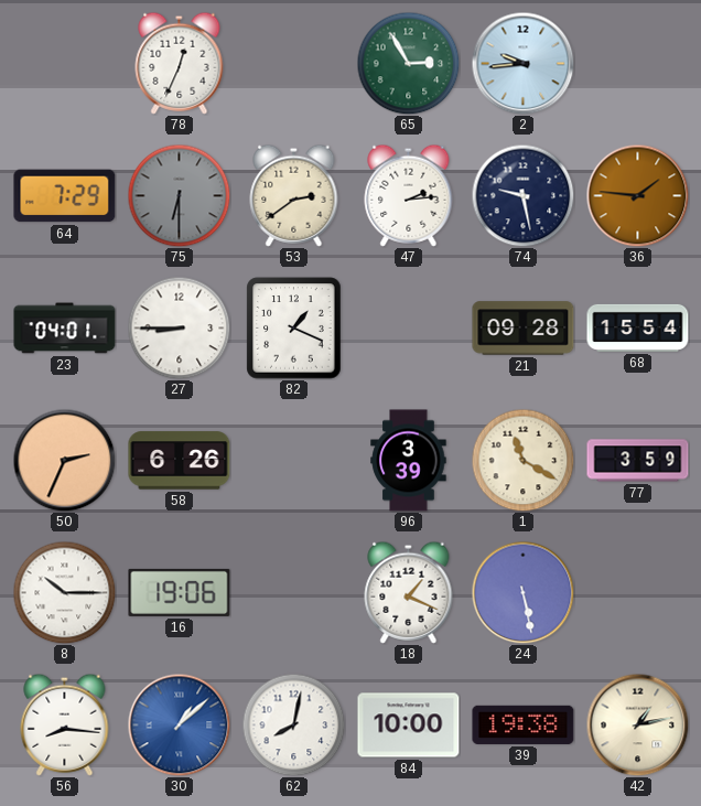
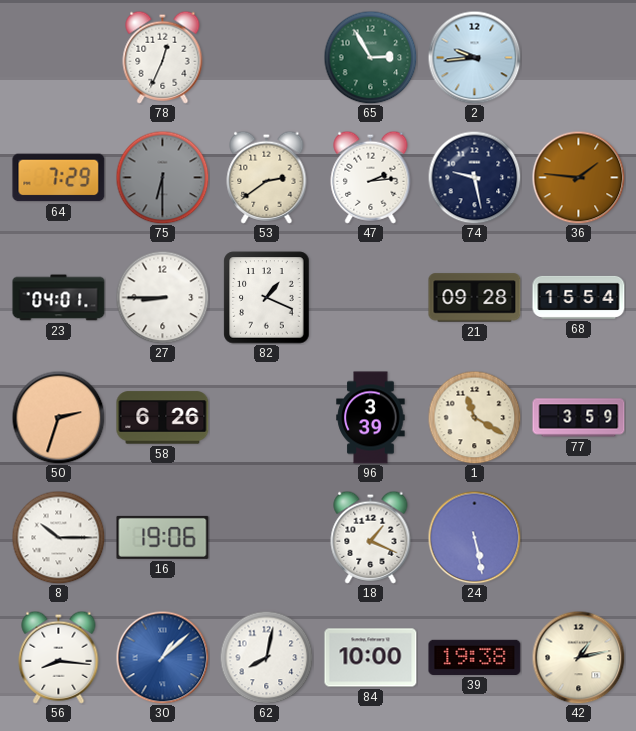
50: 2:34 -> 2:33 (58, 417)
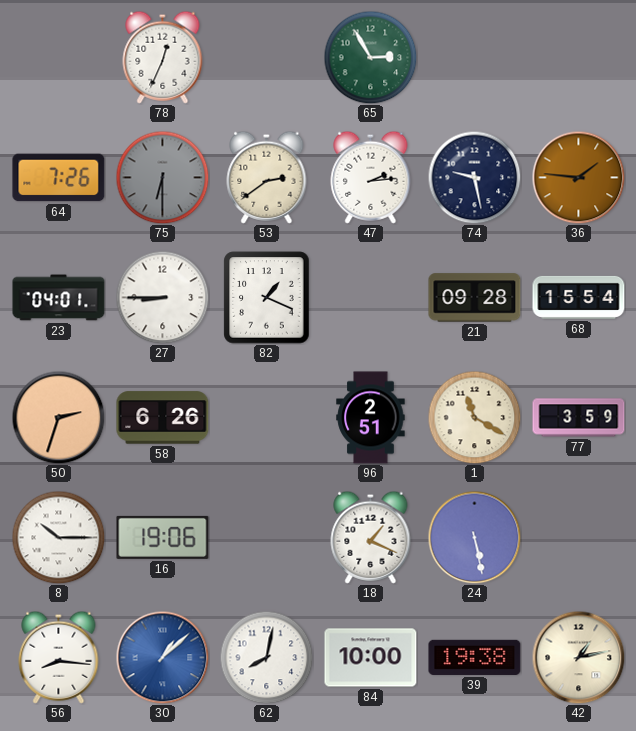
2: 9:44 -> none (474, 57)
64: 7:29 -> 7:26 (59, 178)
96: 3:39 -> 2:51 (371, 418)
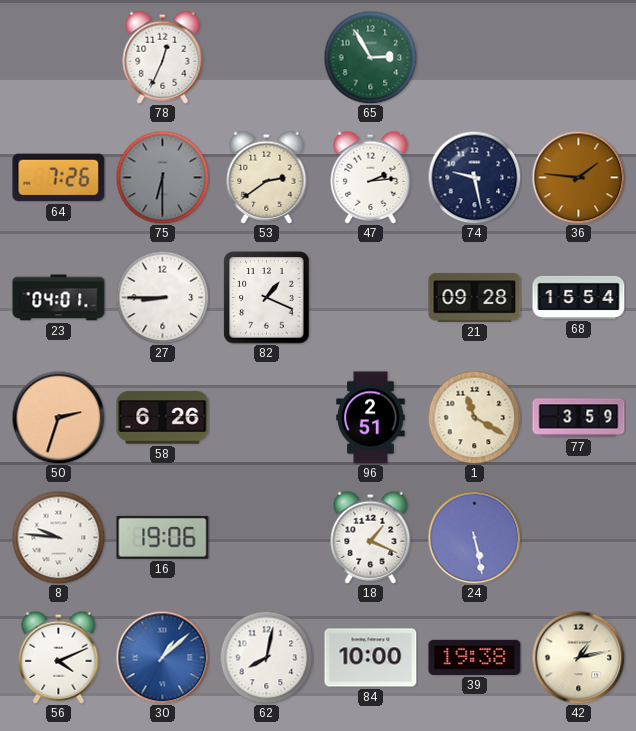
8: 10:15 -> 9:46 (58, 537)
56: 8:16 -> 4:11 (59, 657)
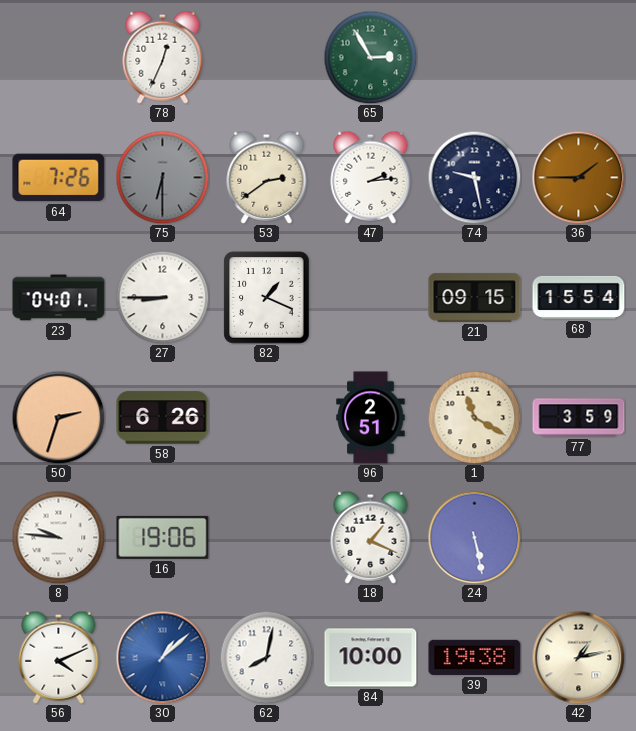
36: 1:46 -> 1:45 (578, 177)
21: 09:28 -> 09:15 (475, 298)
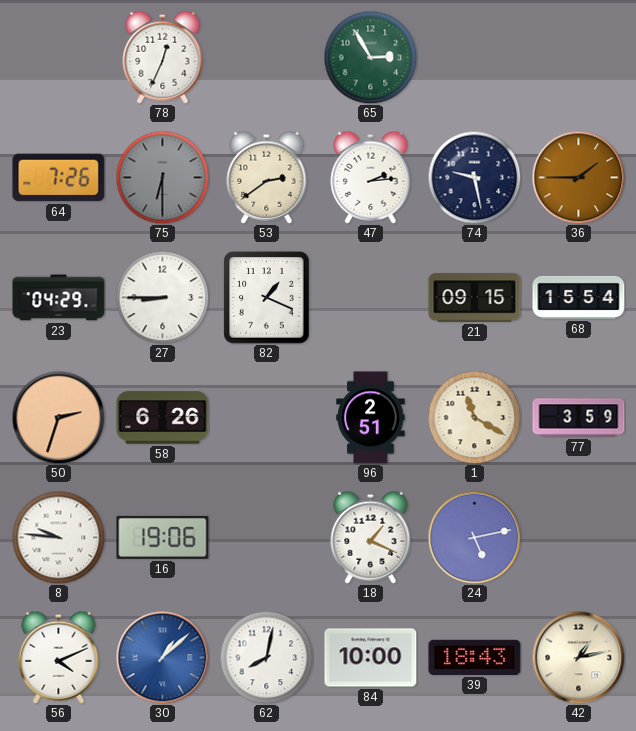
23: 04:01 -> 04:29 (59, 298)
24: 5:28 -> 5:13 (474, 537)
39: 19:38 -> 18:43 (475, 657)
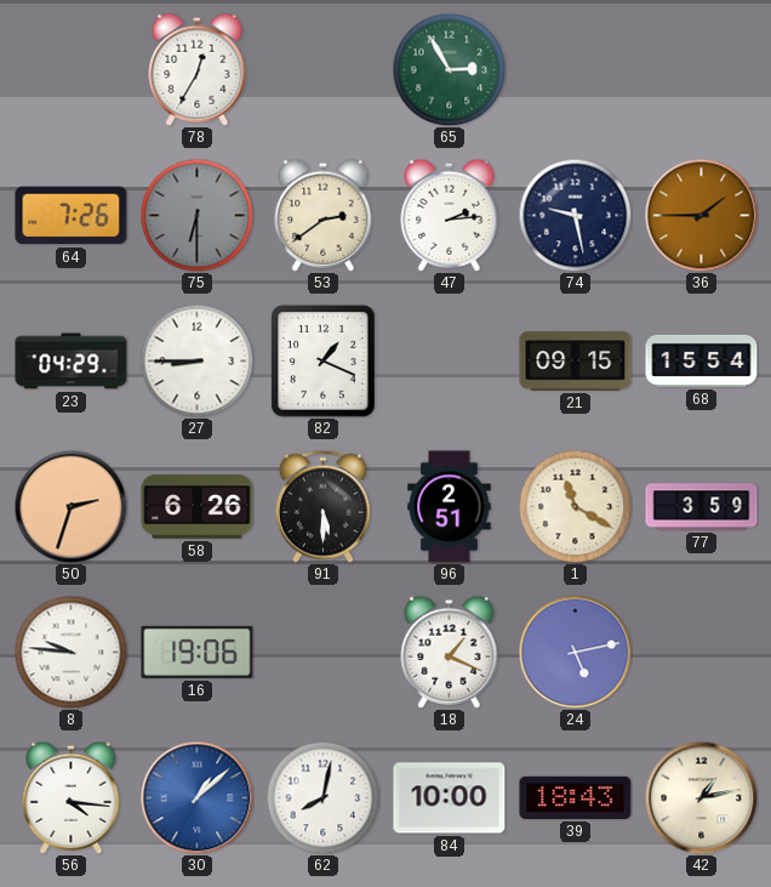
78: 12:34 -> 12:35 (198, 69)
91: none -> 5:30 (322, 506)
56: 4:11 -> 4:16 (72, 797)
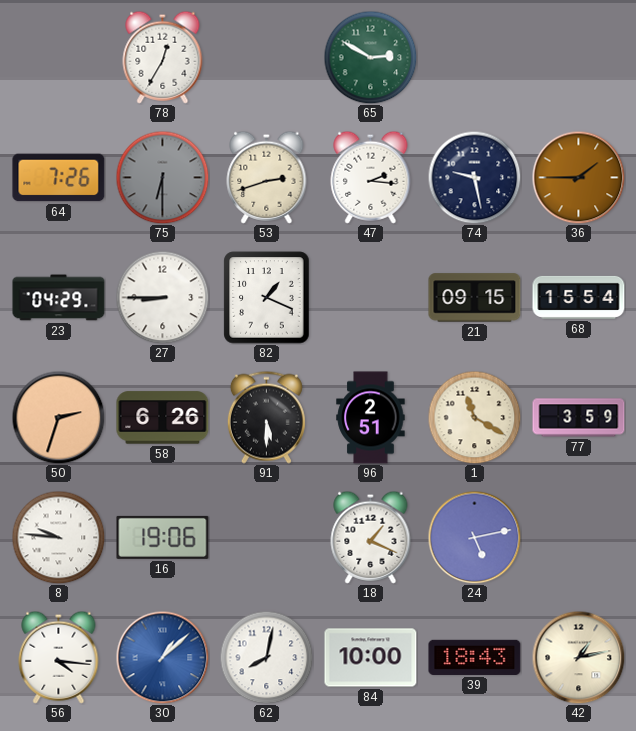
65: 2:55 -> 2:50 (370, 57)
53: 2:39 -> 2:42 (267, 177)
47: 2:14 -> 2:16 (371, 177)
